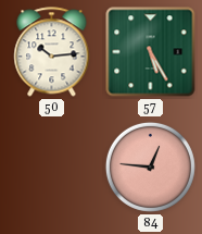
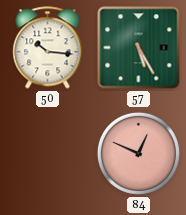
50: 10:14 -> 10:16 (48, 48)
84: 12:46 -> 12:49 (138, 153)
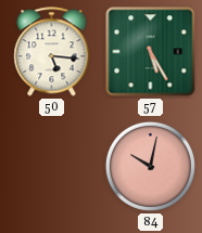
50: 10:16 -> 5:16 (52, 52)
84: 12:49 -> 10:02 (150, 166)
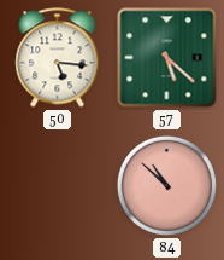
57: 5:25 -> 5:22 (167, 58)
84: 10:02 -> 10:52 (166, 185)
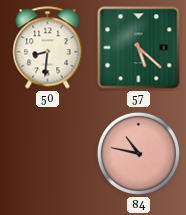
50: 5:16 -> 8:31 (48, 48)
84: 10:52 -> 10:47 (138, 153)
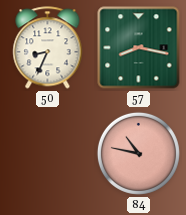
50: 8:31 -> 8:34 (48, 48)
57: 5:22 -> 8:17 (139, 48)
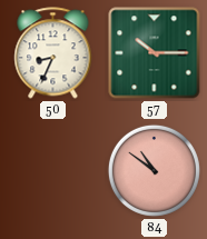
57: 8:17 -> 10:15 (155, 53)
84: 10:47 -> 10:51 (154, 170)
